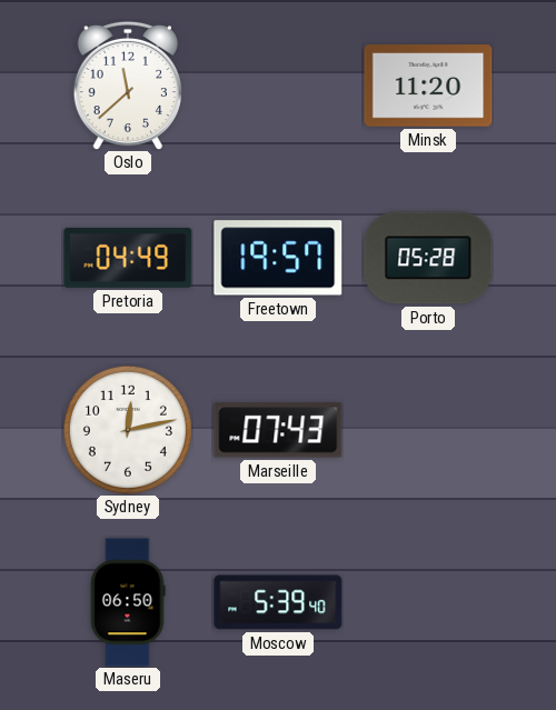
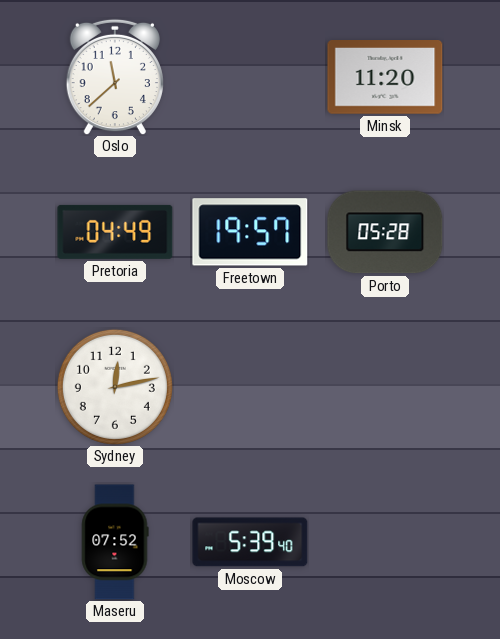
Marseille: 07:43 -> none (278, 430)
Maseru: 06:50 -> 07:52 (115, 542)
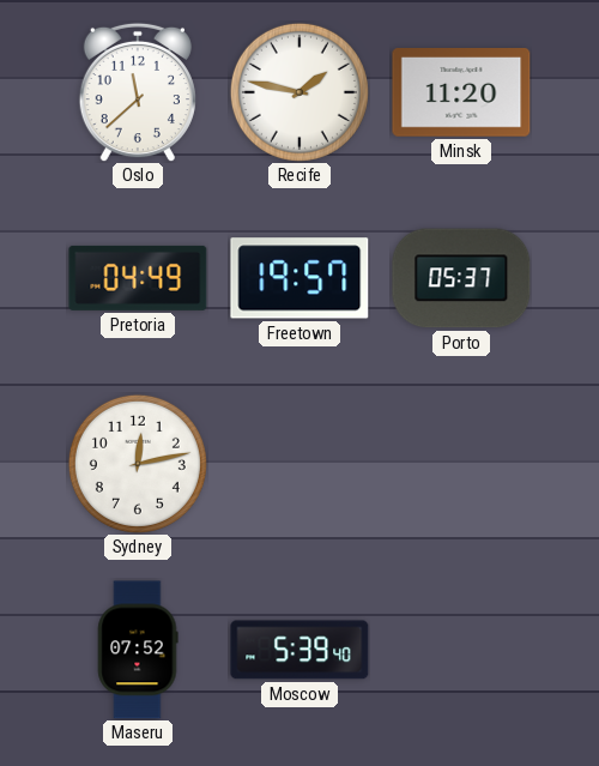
Recife: none -> 1:47 (299, 92)
Porto: 05:28 -> 05:37 (461, 278)
